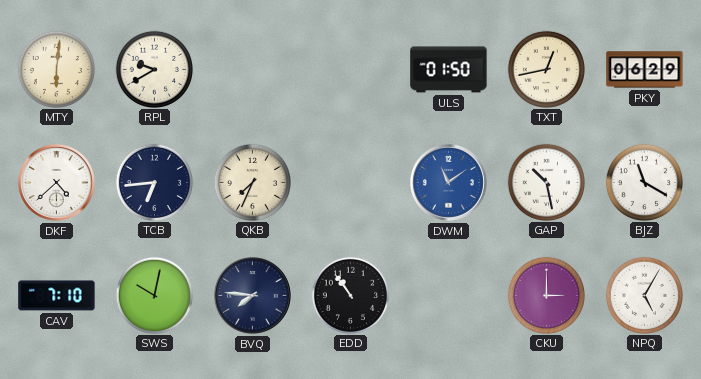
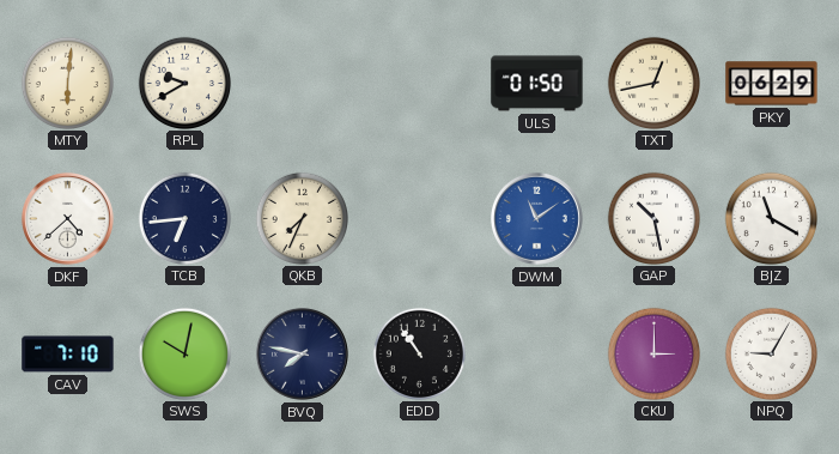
BVQ: 7:46 -> 7:47 (302, 353)
NPQ: 5:05 -> 9:05 (771, 353)
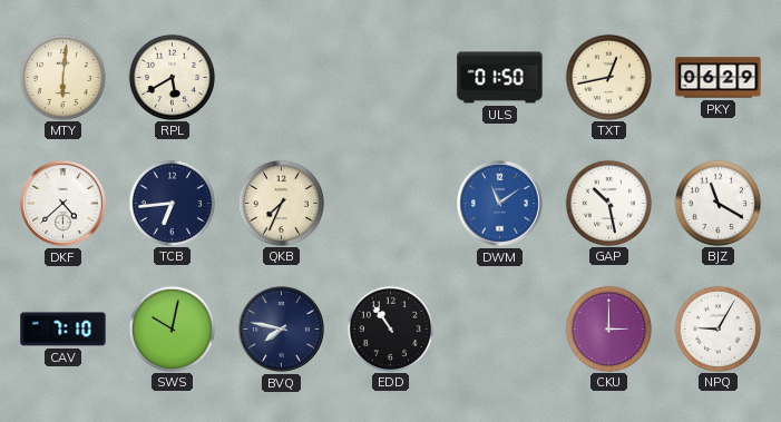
RPL: 9:40 -> 5:40 (172, 77)
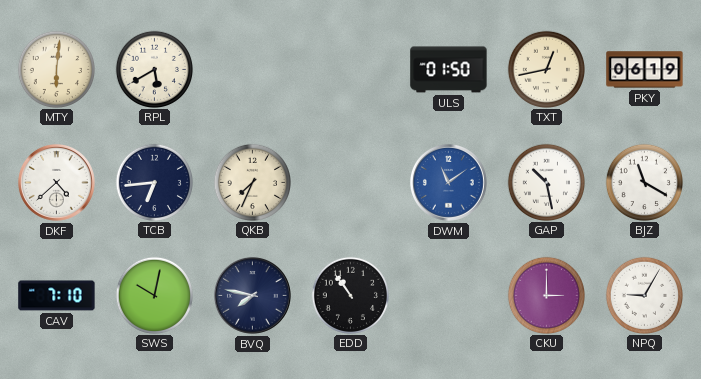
PKY: 06:29 -> 06:19 (645, 70)
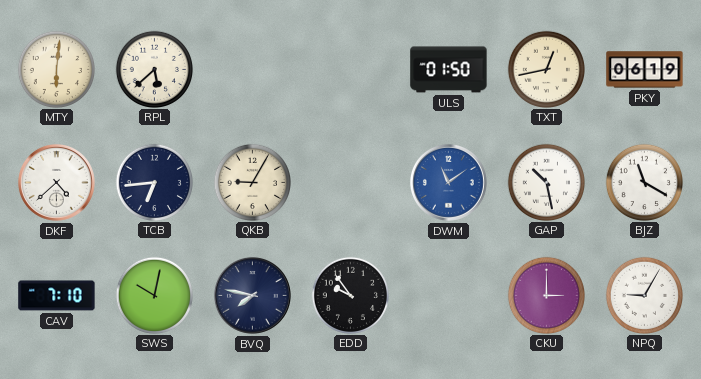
RPL: 5:40 -> 5:38 (154, 69)
QKB: 7:34 -> 9:05 (252, 182)
EDD: 10:54 -> 9:54 (350, 295)
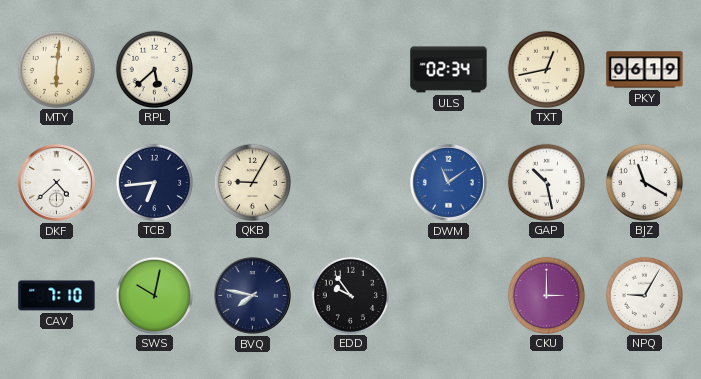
ULS: 01:50 -> 02:34 (449, 70)
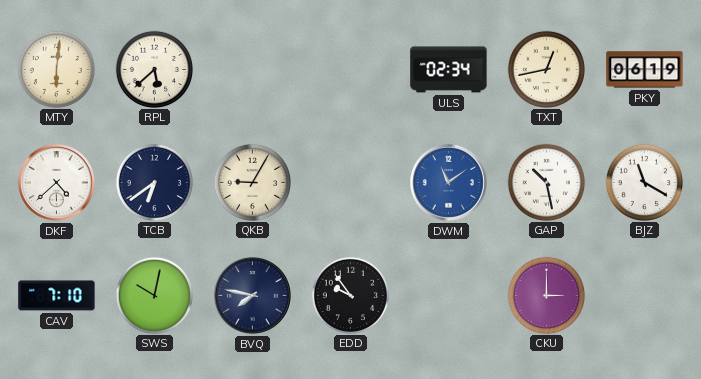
TCB: 6:44 -> 6:39 (154, 182)
NPQ: 9:05 -> none (644, 295)
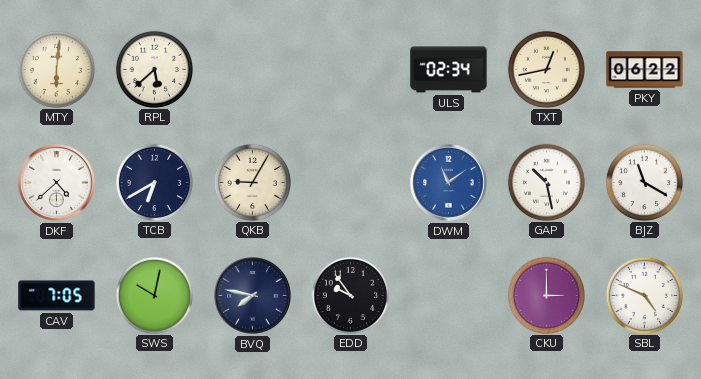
PKY: 06:19 -> 06:22 (645, 70)
TCB: 6:39 -> 6:40 (154, 182)
CAV: 7:10 -> 7:05 (57, 296)
SBL: none -> 4:49 (644, 295)
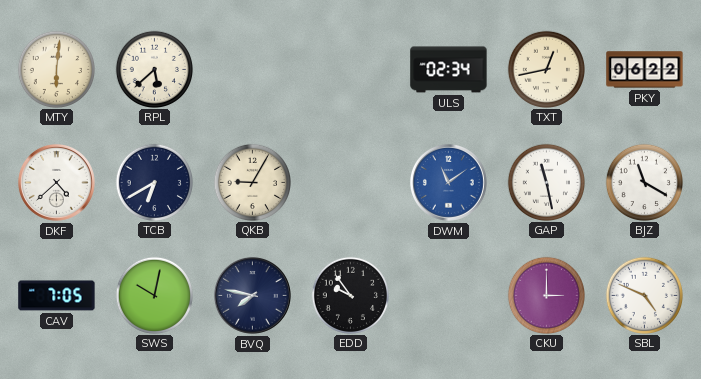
GAP: 10:28 -> 11:28 (546, 182)
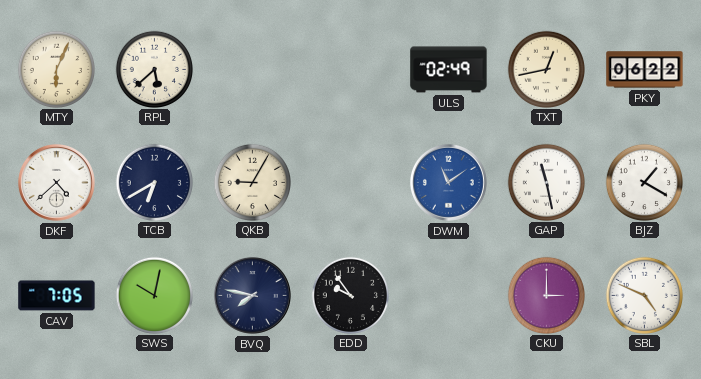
MTY: 6:01 -> 6:04 (56, 69)
ULS: 02:34 -> 02:49 (449, 70)
BJZ: 11:20 -> 1:20 (644, 182)
